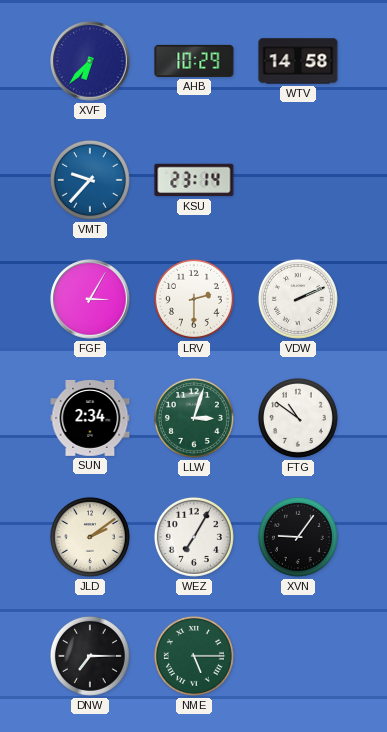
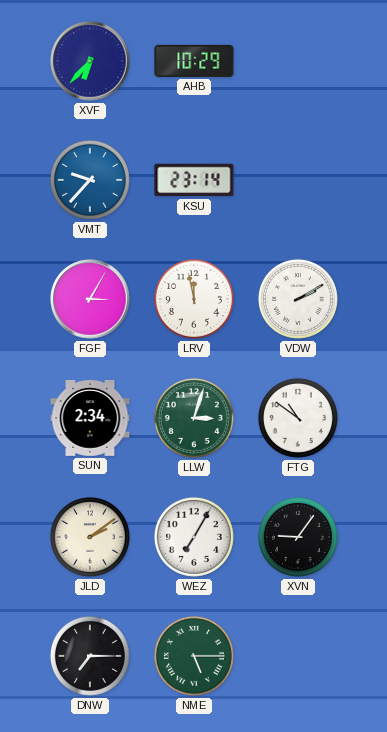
WTV: 14:58 -> none (298, 61)
LRV: 2:30 -> 11:58 (194, 299)
VDW: 2:11 -> 2:10 (298, 299)
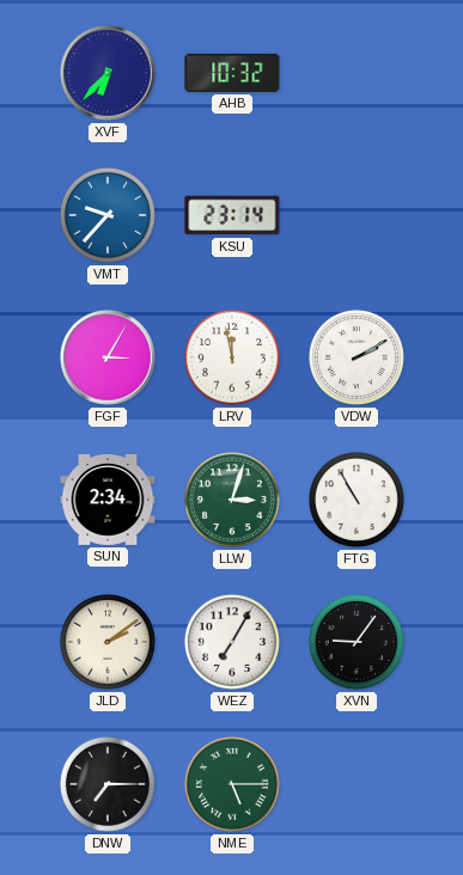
AHB: 10:29 -> 10:32 (232, 73)
FTG: 10:51 -> 10:55 (357, 500)
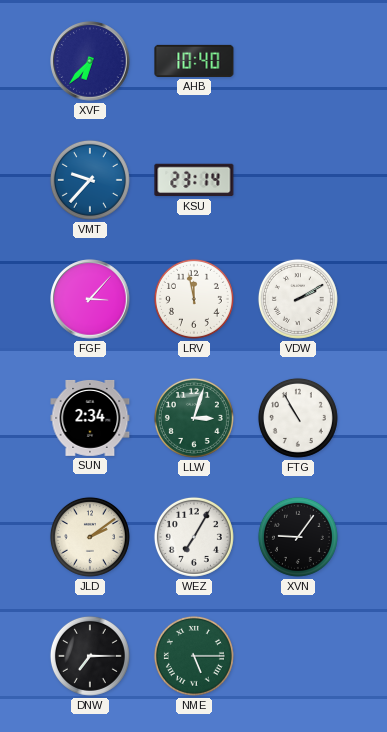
AHB: 10:32 -> 10:40 (194, 61)
FGF: 3:05 -> 3:07 (90, 299)
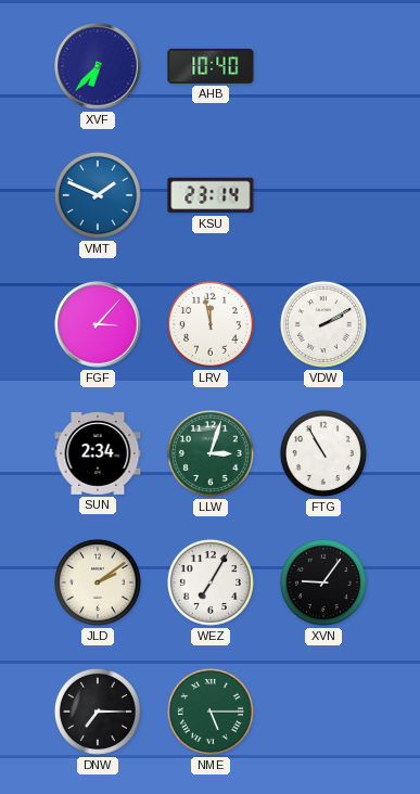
VMT: 9:37 -> 1:49 (98, 195)
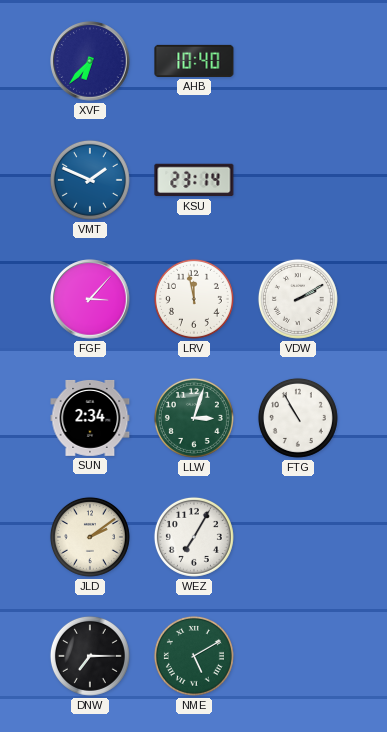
XVN: 9:06 -> none (323, 582)
NME: 5:15 -> 5:10 (194, 656)
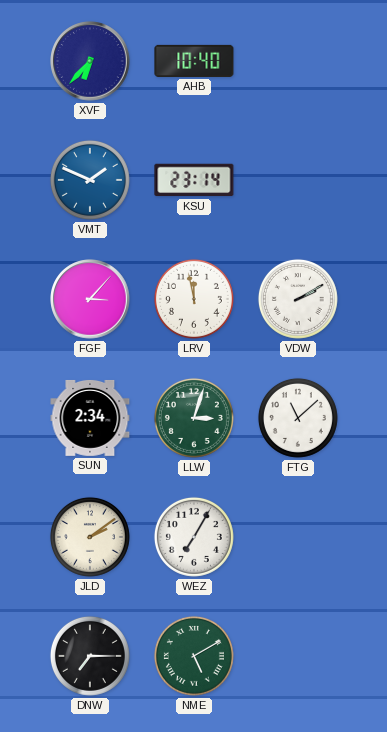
FTG: 10:55 -> 11:08 (298, 418)
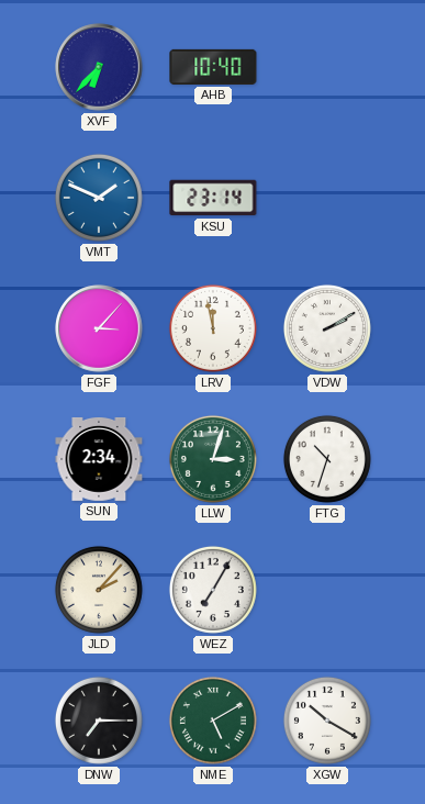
FTG: 11:08 -> 10:33 (327, 459)
JLD: 2:09 -> 2:07 (99, 590)
XGW: none -> 10:20 (327, 721)
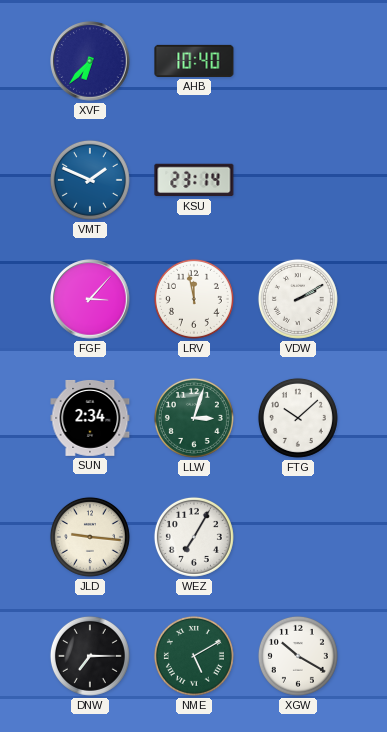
FTG: 10:33 -> 10:08 (298, 418)
JLD: 2:07 -> 9:16 (90, 537)
